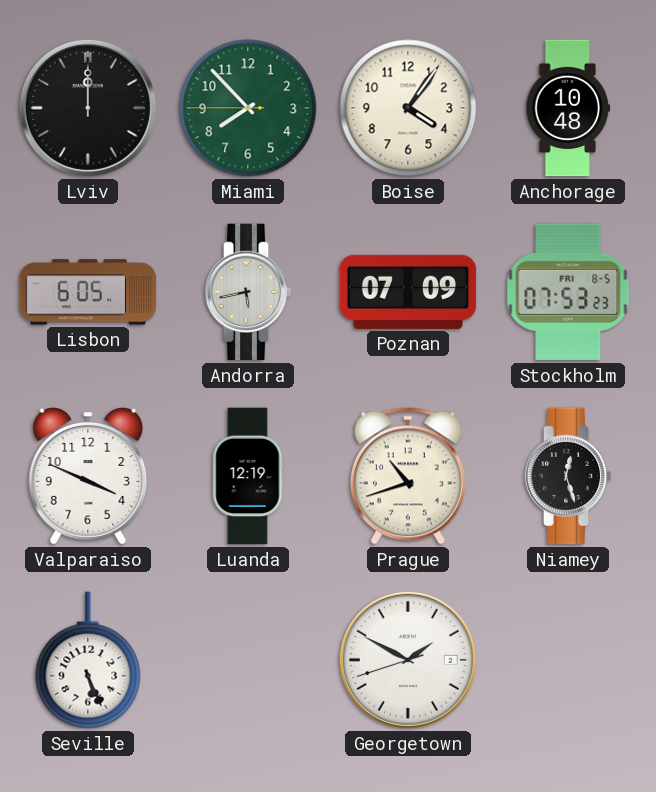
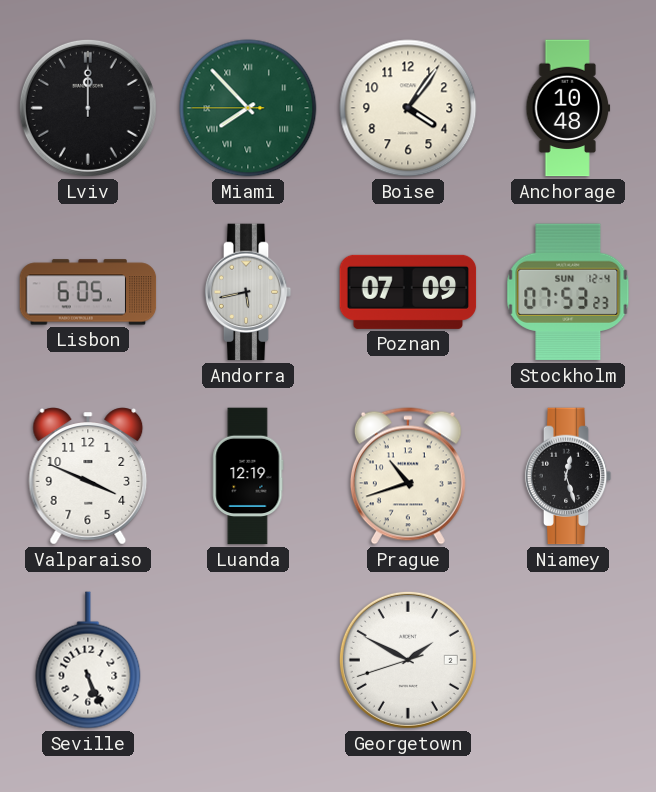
Miami numerals: Arabic -> Roman (248, 108)
Stockholm date: FRI 8-5 -> SUN 12-4 (568, 292)
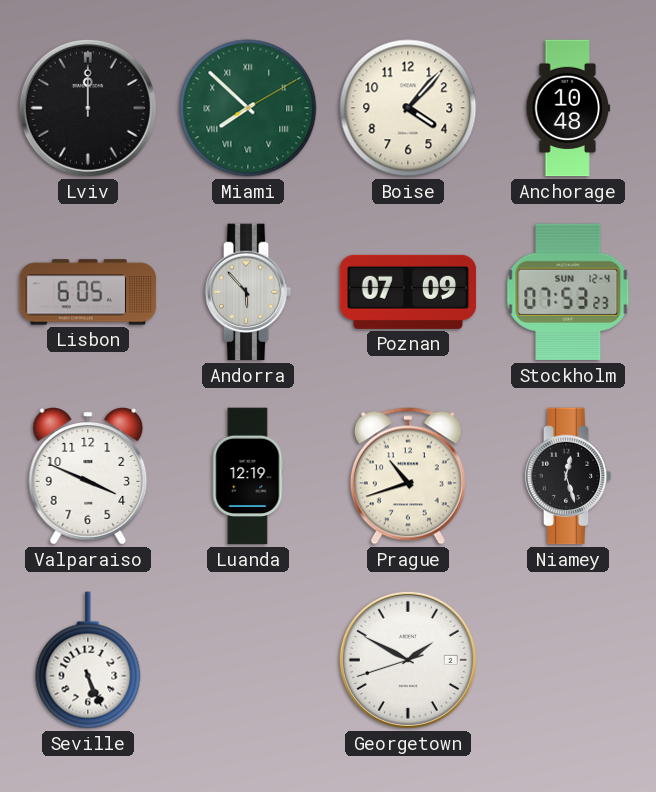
Miami: 7:52:45 -> 7:52:10 (248, 108)
Boise: 4:06 -> 4:07 (408, 108)
Andorra: 5:43 -> 5:53 (248, 292)
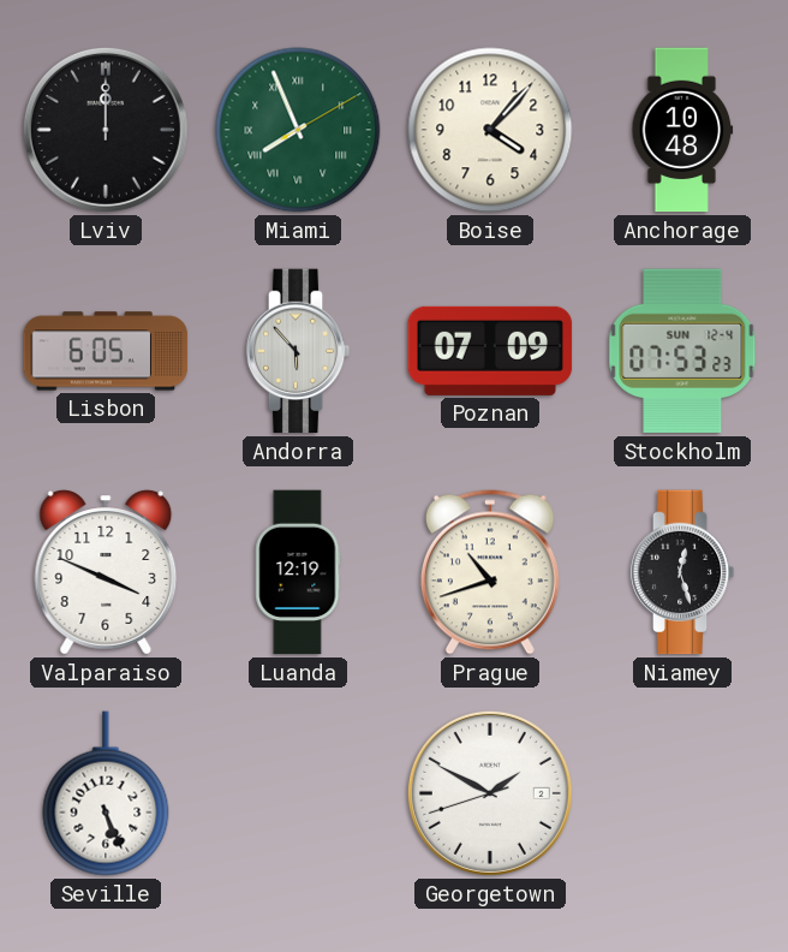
Miami: 7:52 -> 7:56 (298, 130)
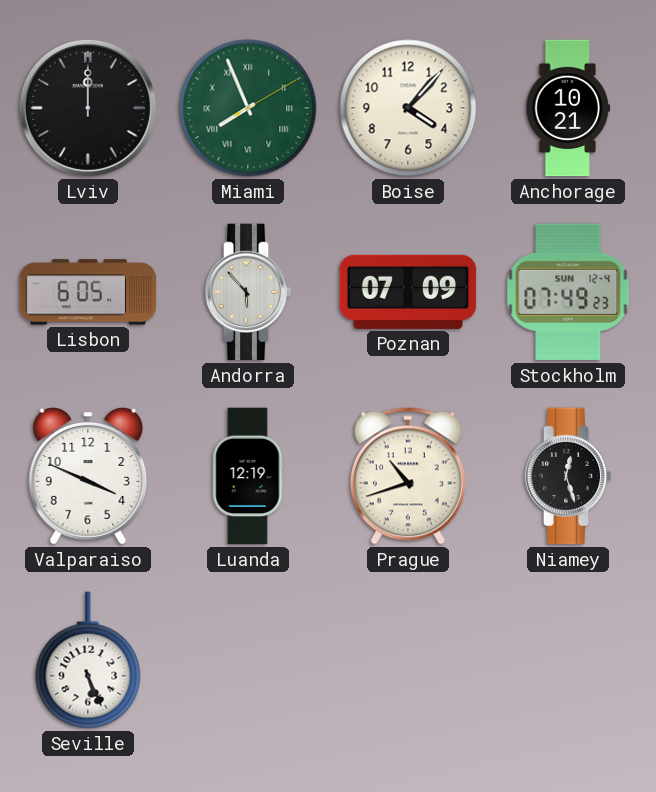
Anchorage: 10:48 -> 10:21 (568, 108)
Stockholm: 07:53 -> 07:49 (568, 292)
Georgetown: 1:49 -> none (490, 793)
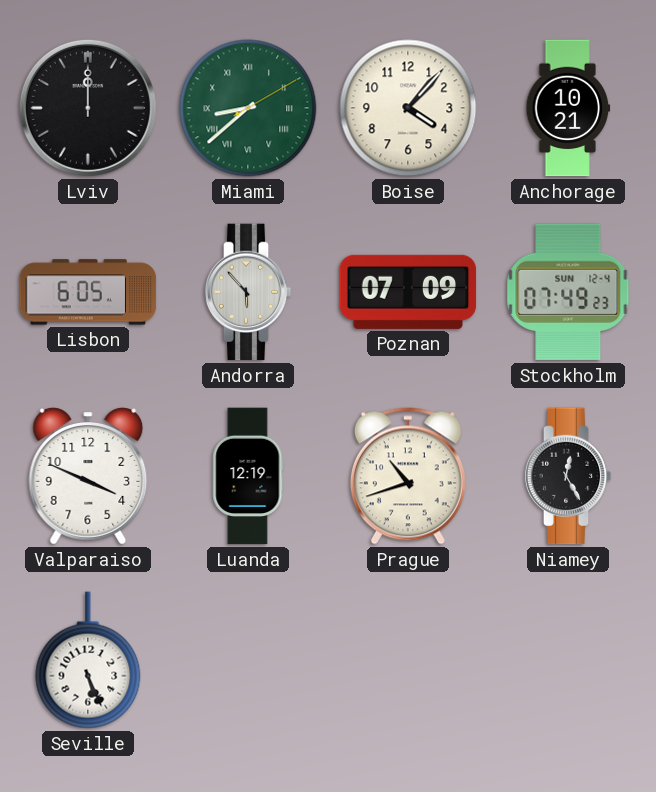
Miami: 7:56 -> 8:38 (248, 108)
Niamey: 12:27 -> 12:25 (568, 476)
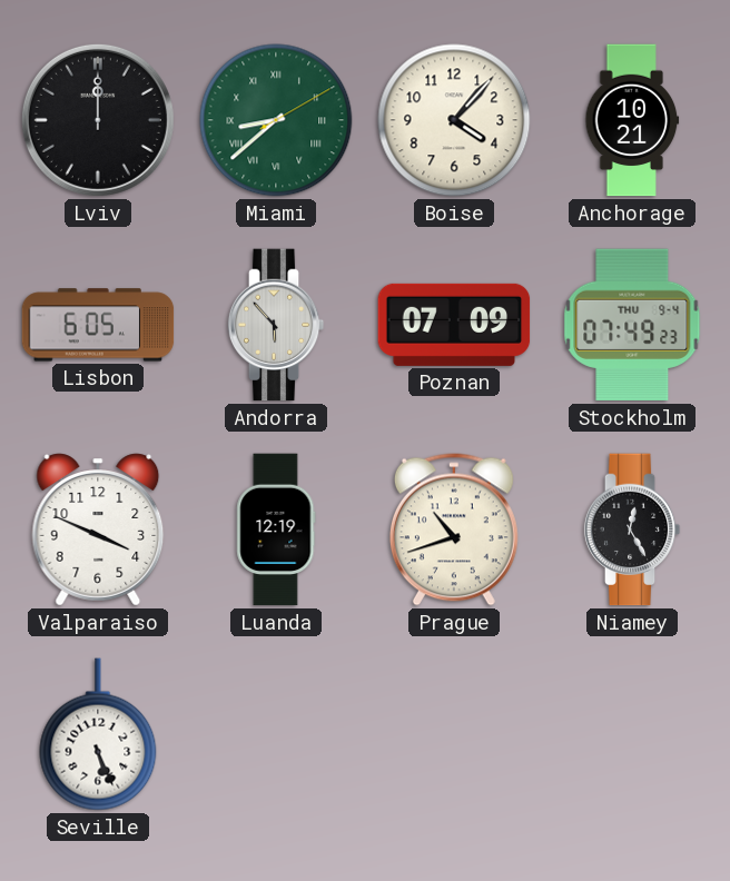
Stockholm date: SUN 12-4 -> THU 9-4 (632, 325)
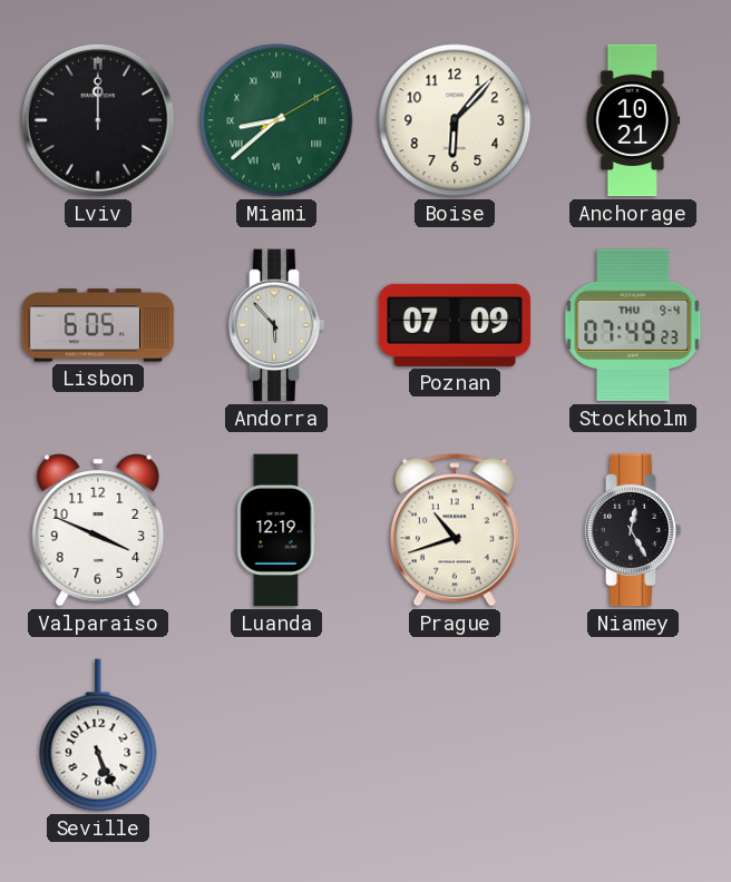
Boise: 4:07 -> 6:07 (455, 120)
